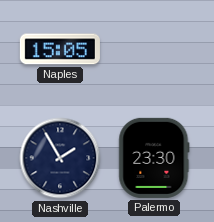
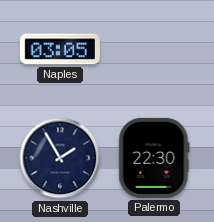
Naples: 15:05 -> 03:05 (60, 49)
Palermo: 23:30 -> 22:30 (154, 158)
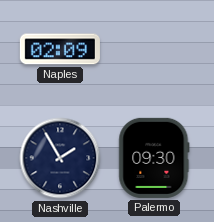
Naples: 03:05 -> 02:09 (60, 49)
Palermo: 22:30 -> 09:30 (154, 158)
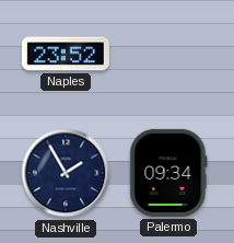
Naples: 02:09 -> 23:52 (66, 54)
Palermo: 09:30 -> 09:34 (168, 173)
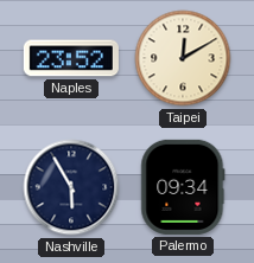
Taipei: none -> 12:10 (183, 58)
Nashville: 1:55 -> 5:55 (71, 187)
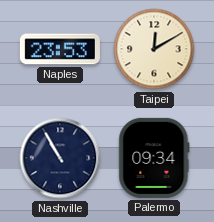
Naples: 23:52 -> 23:53 (60, 49)
Nashville: 5:55 -> 10:55 (60, 158)
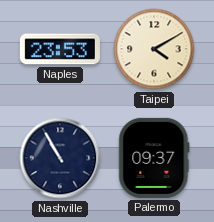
Taipei: 12:10 -> 4:10 (154, 49)
Palermo: 09:34 -> 09:37 (154, 158)
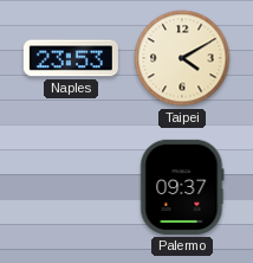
Nashville: 10:55 -> none (60, 158)
